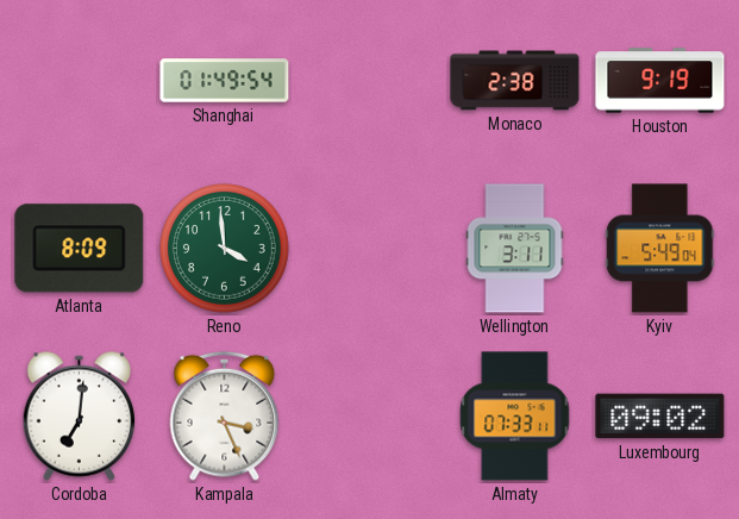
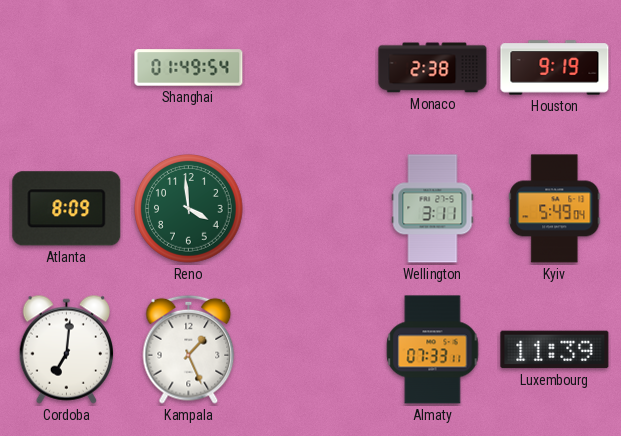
Kampala: 3:26 -> 1:26 (189, 349)
Luxembourg: 09:02 -> 11:39 (555, 350)
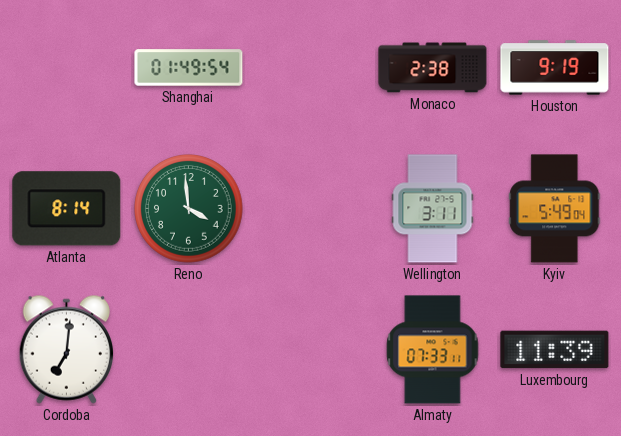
Atlanta: 8:09 -> 8:14 (67, 209)
Kampala: 1:26 -> none (189, 349)
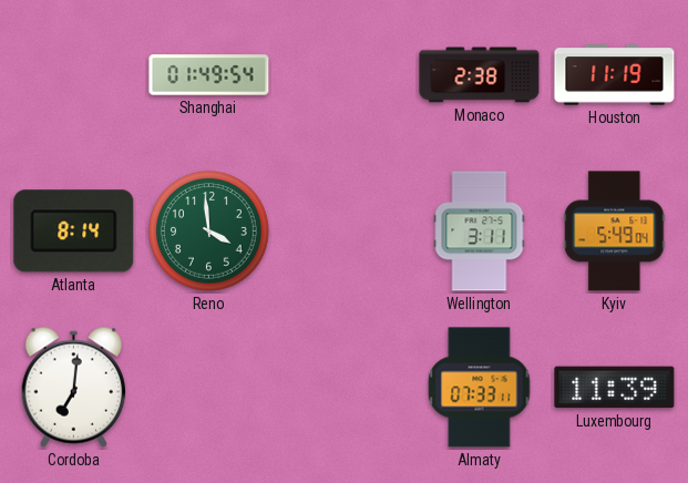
Houston: 9:19 -> 11:19 (615, 75)
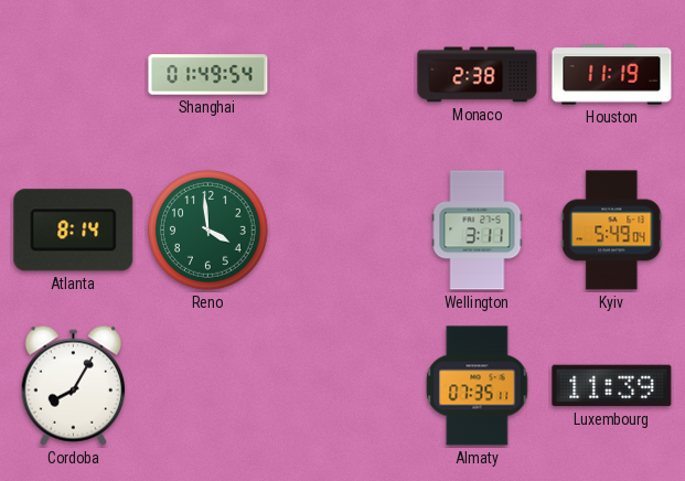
Cordoba: 7:01 -> 8:05 (73, 385)
Almaty: 07:33 -> 07:35 (478, 386)
